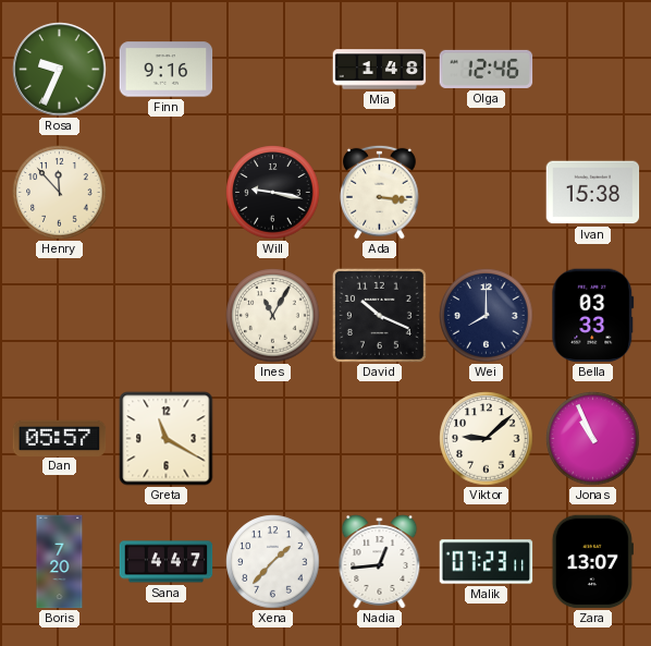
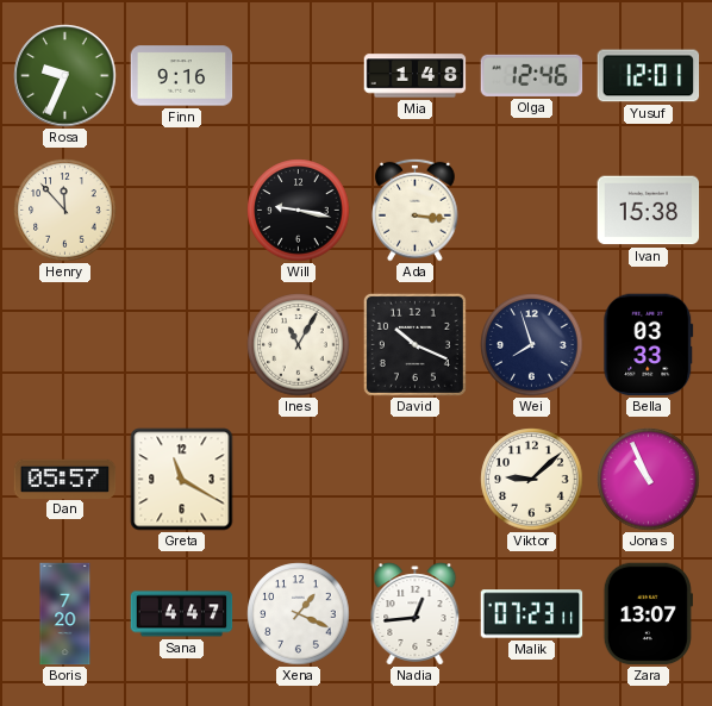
Yusuf: none -> 12:01 (649, 76)
Wei: 8:00 -> 7:57 (532, 345)
Xena: 1:37 -> 1:19 (299, 614)
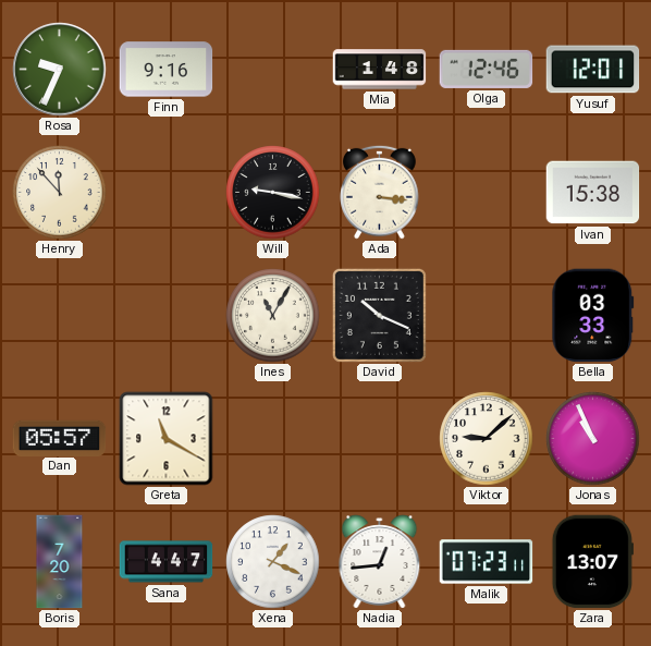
Wei: 7:57 -> none (532, 345)
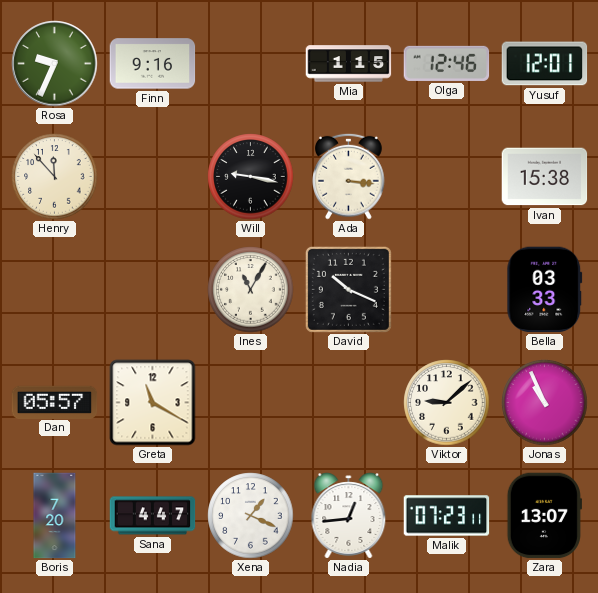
Mia: 1:48 -> 1:15 (349, 64)
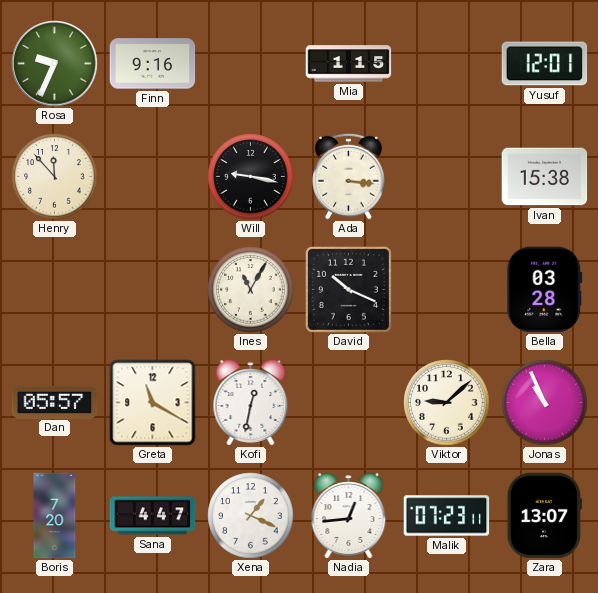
Olga: 12:46 -> none (447, 63)
Bella: 03:33 -> 03:28 (545, 290)
Kofi: none -> 12:32 (251, 403)
